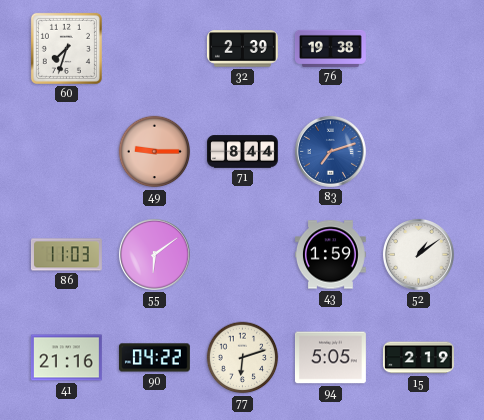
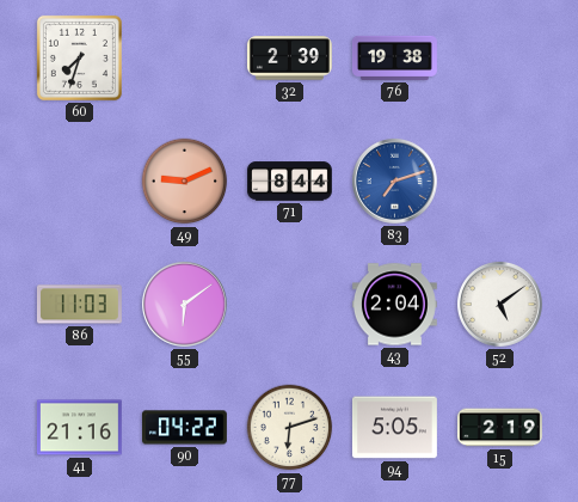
49: 9:15 -> 9:11 (185, 182)
43: 1:59 -> 2:04 (394, 305)
52: 1:09 -> 5:09 (499, 304)
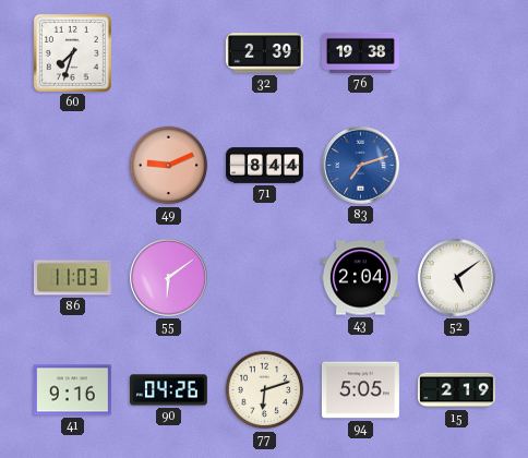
41: 21:16 -> 9:16 (72, 390)
90: 04:22 -> 04:26 (168, 390)
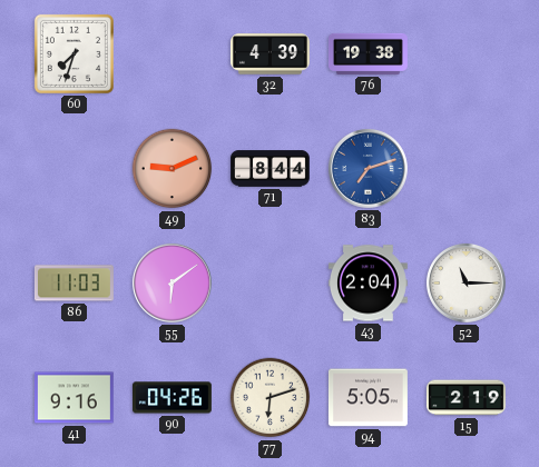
32: 2:39 -> 4:39 (269, 54)
52: 5:09 -> 11:15 (465, 282)
